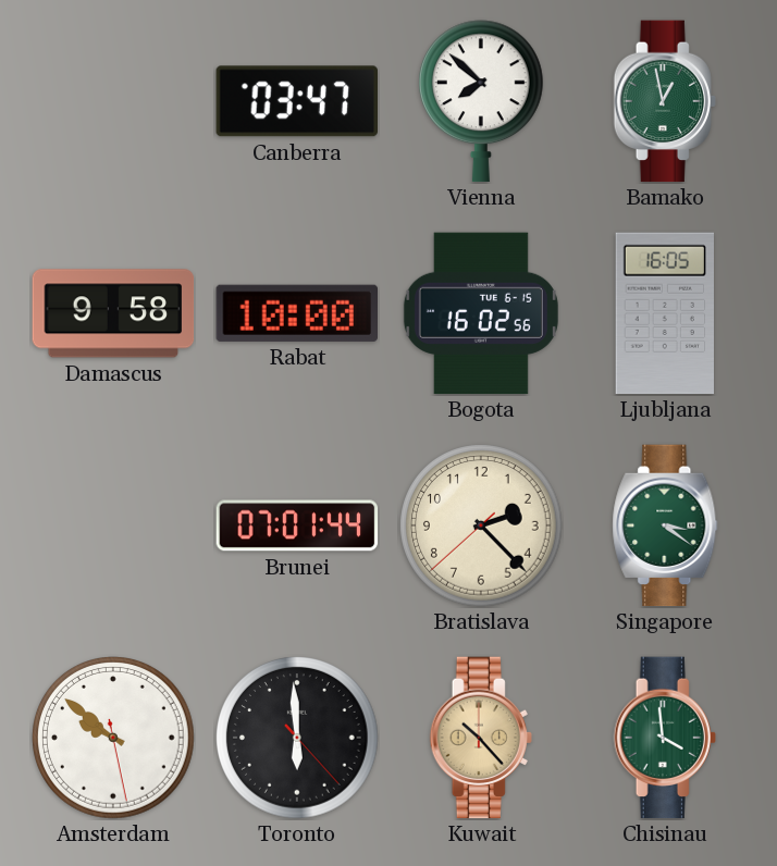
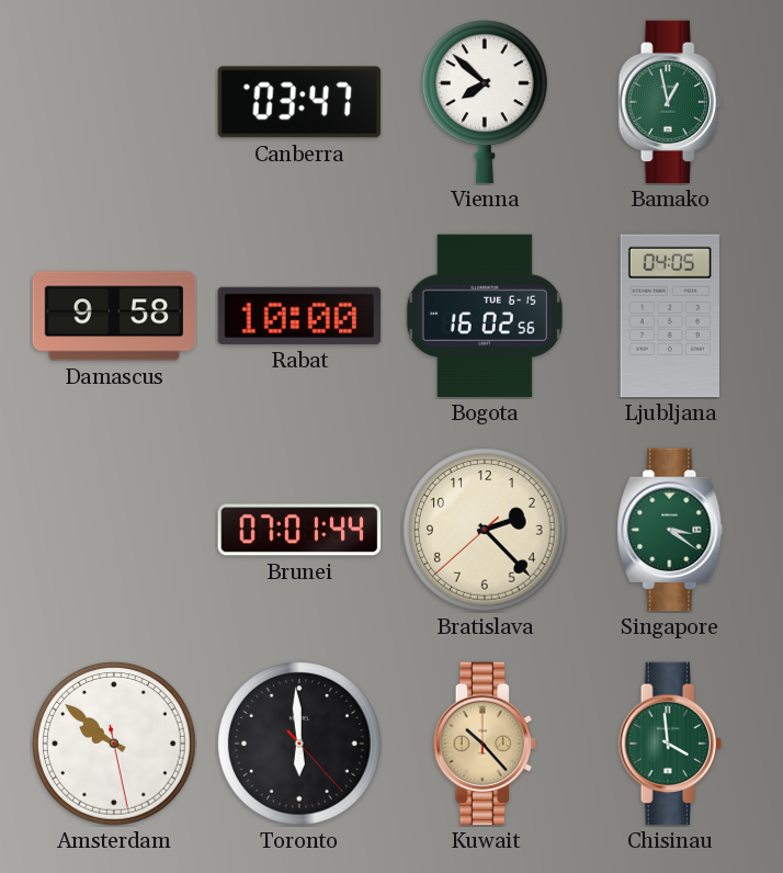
Ljubljana: 16:05 -> 04:05 (669, 316)
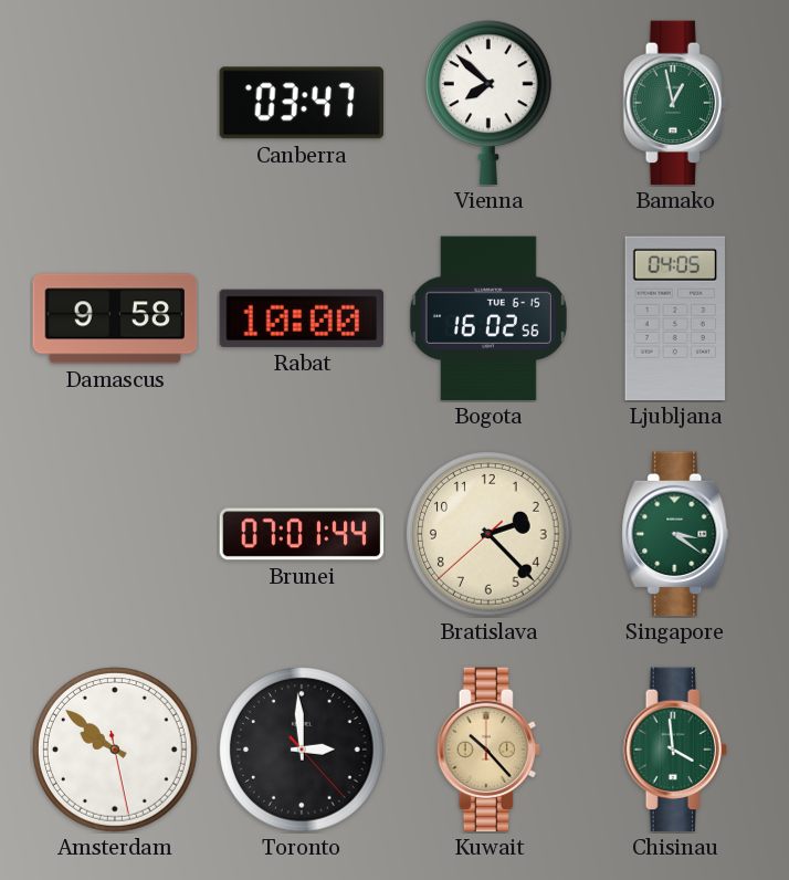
Toronto: 5:59 -> 2:59 (302, 750)
